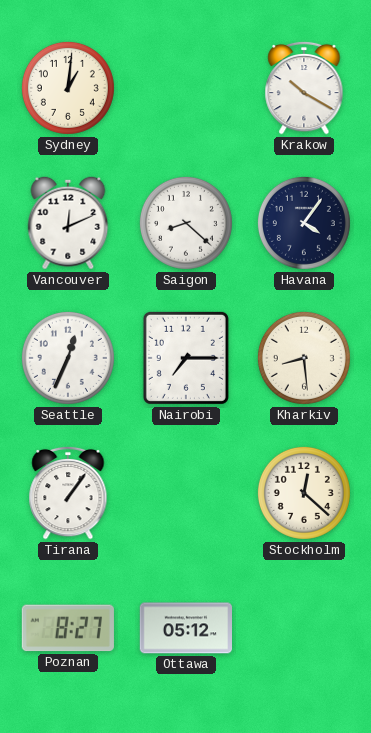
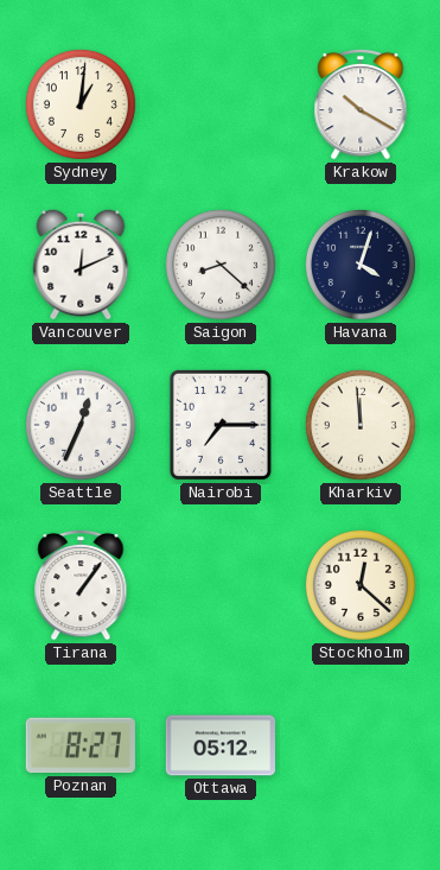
Havana: 4:06 -> 4:03 (361, 265)
Kharkiv: 8:29 -> 11:59 (361, 425)
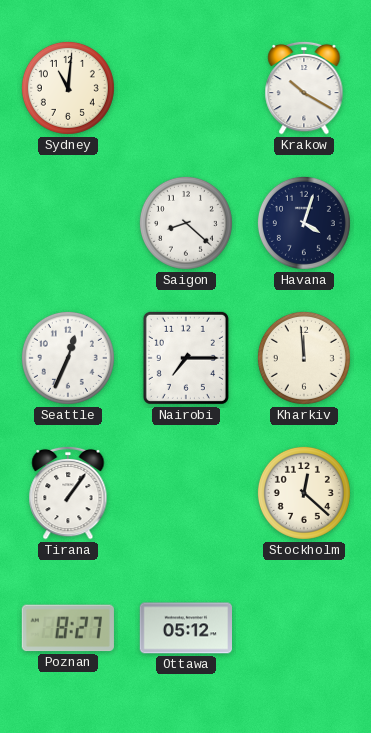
Sydney: 1:01 -> 11:01 (68, 88)
Vancouver: 12:11 -> none (81, 265)
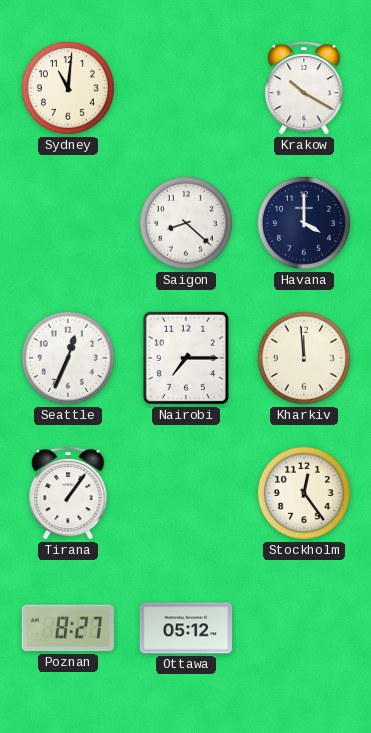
Havana: 4:03 -> 4:00 (304, 223)
Stockholm: 12:22 -> 12:24 (304, 493)
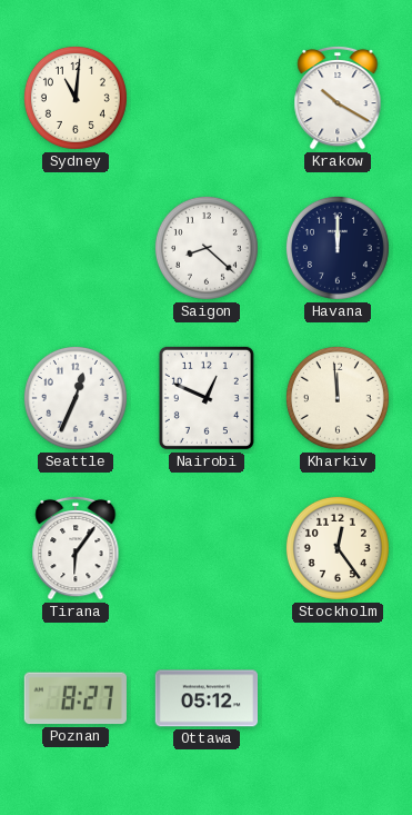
Havana: 4:00 -> 12:00 (338, 248)
Nairobi: 7:15 -> 12:49 (207, 398)
Tirana: 1:06 -> 6:06 (76, 548)
